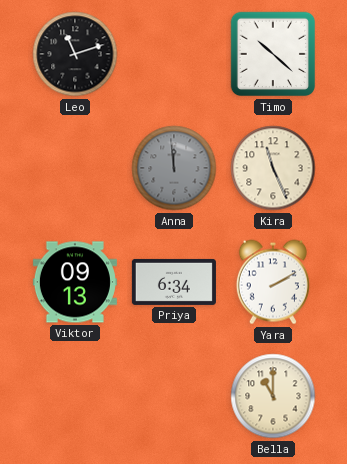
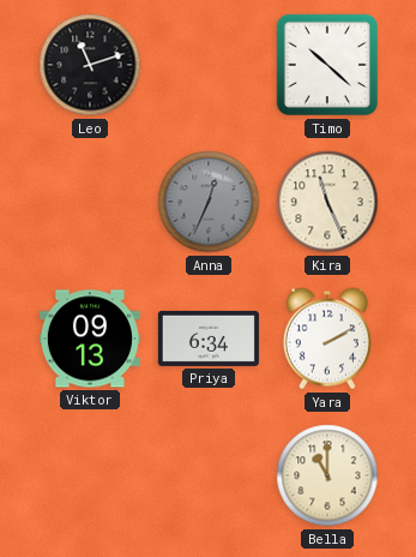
Anna: 11:59 -> 12:34 (209, 202)
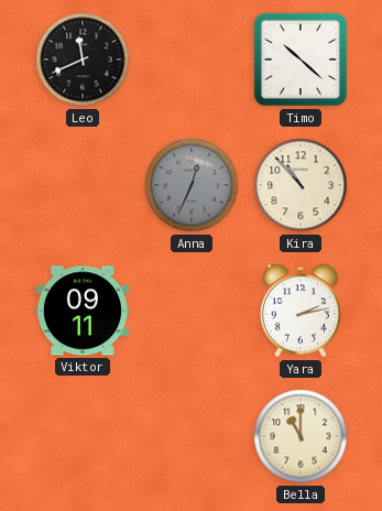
Leo: 11:12 -> 11:41 (83, 59)
Kira: 11:26 -> 10:53 (301, 185)
Viktor: 09:13 -> 09:11 (83, 311)
Priya: 6:34 -> none (209, 339)
Yara: 2:10 -> 2:13 (301, 311)
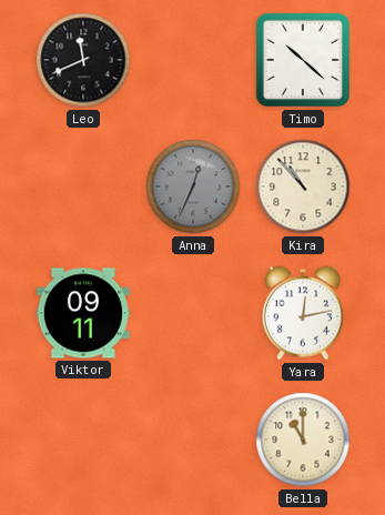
Yara: 2:13 -> 12:13 (303, 313)
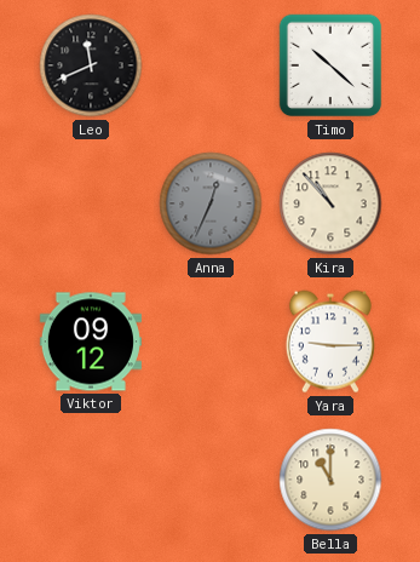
Viktor: 09:11 -> 09:12 (91, 342)
Yara: 12:13 -> 9:15 (330, 342)
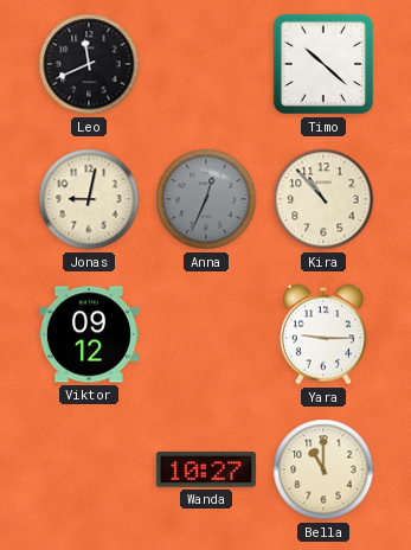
Jonas: none -> 9:02 (89, 199)
Wanda: none -> 10:27 (206, 469)
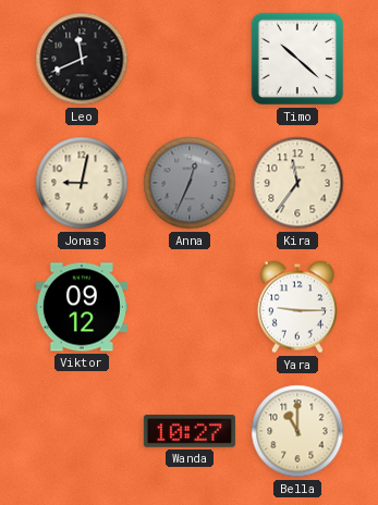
Kira: 10:53 -> 11:36 (297, 183)
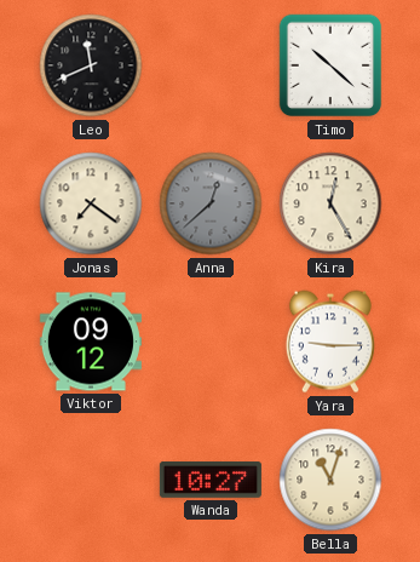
Jonas: 9:02 -> 7:21 (91, 203)
Anna: 12:34 -> 12:38 (211, 203)
Kira: 11:36 -> 12:25 (330, 203)
Bella: 11:00 -> 11:03 (330, 480)
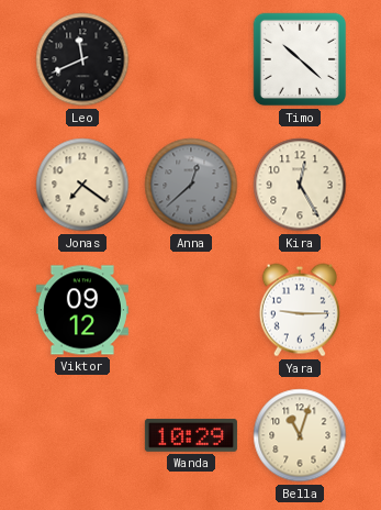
Wanda: 10:27 -> 10:29 (191, 435)
